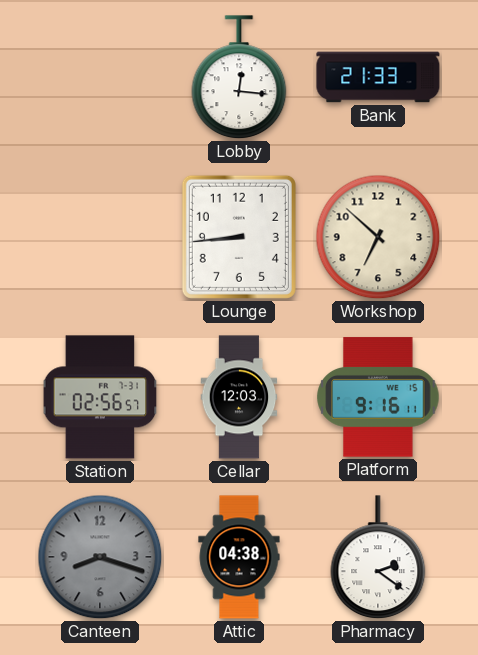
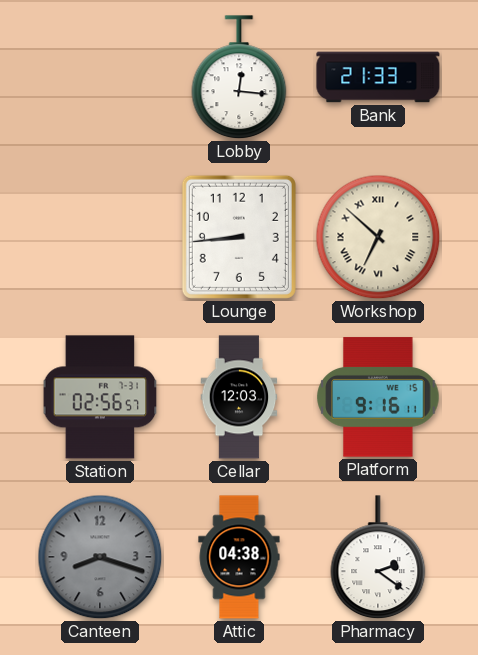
Workshop numerals: Arabic -> Roman (378, 237)
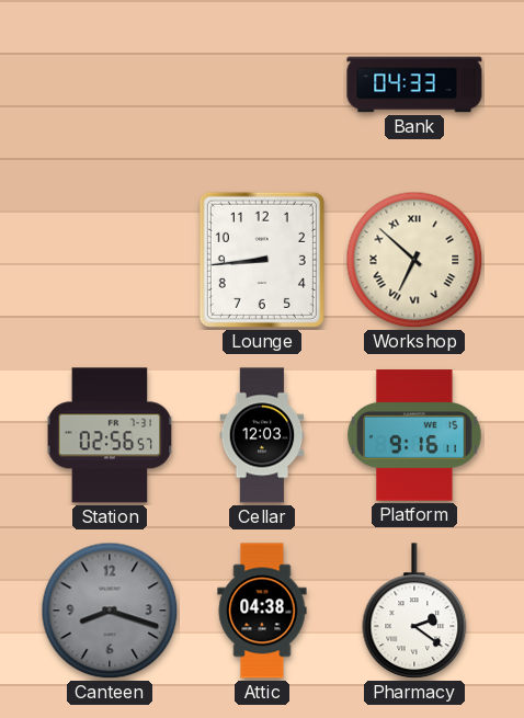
Lobby: 12:16 -> none (239, 78)
Bank: 21:33 -> 04:33 (414, 84)
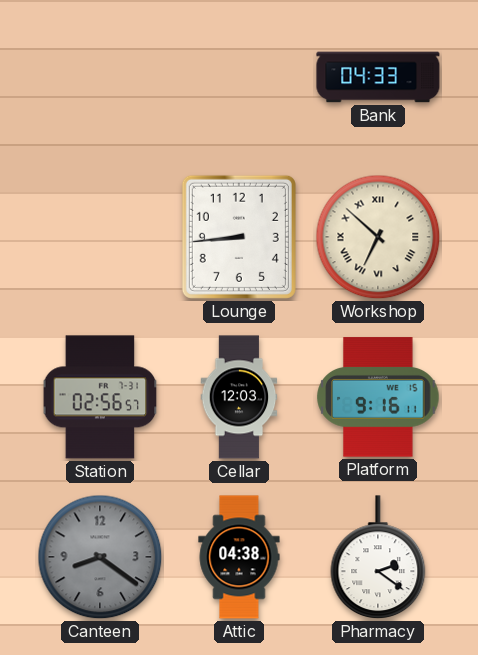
Canteen: 8:18 -> 8:21 (100, 557)
